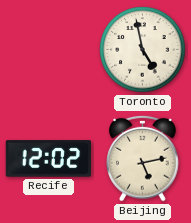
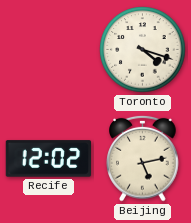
Toronto: 4:58 -> 4:18 (143, 50)
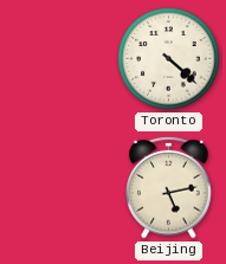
Toronto: 4:18 -> 4:22 (169, 59)
Recife: 12:02 -> none (49, 159)
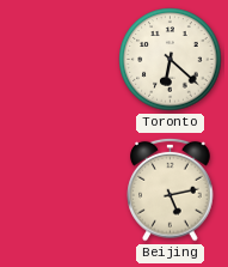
Toronto: 4:22 -> 6:22 (171, 60)
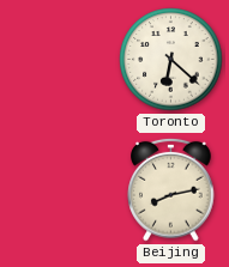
Beijing: 5:13 -> 8:13 (171, 189)
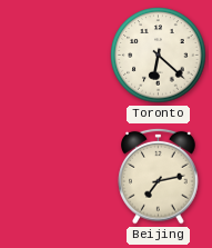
Beijing: 8:13 -> 7:13 (159, 176)
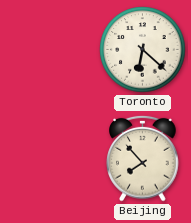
Beijing: 7:13 -> 7:53 (143, 158)
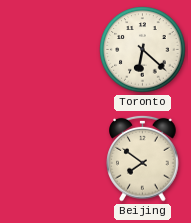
Beijing: 7:53 -> 7:51 (143, 158)
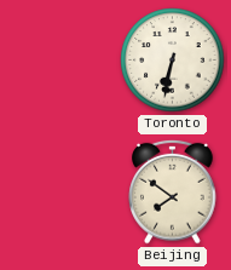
Toronto: 6:22 -> 6:32 (173, 61)
